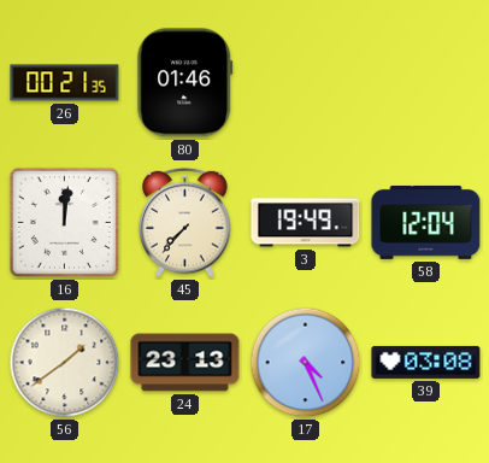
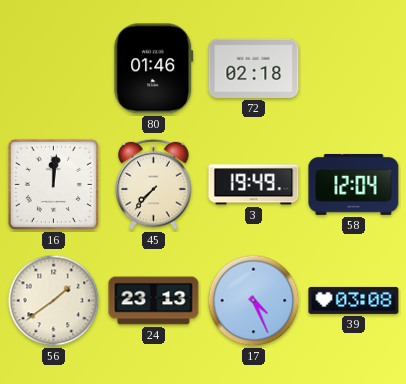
26: 00:21 -> none (65, 83)
72: none -> 02:18 (254, 68)
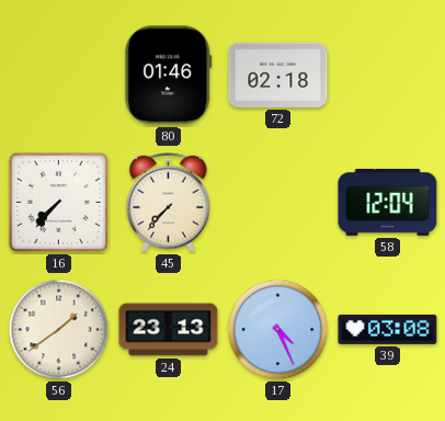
16: 12:01 -> 7:37 (58, 202)
3: 19:49 -> none (254, 185)
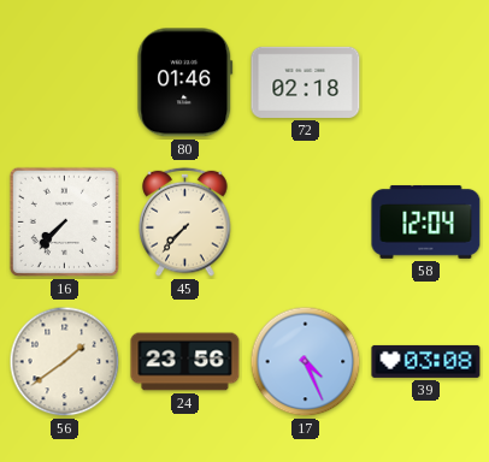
24: 23:13 -> 23:56 (185, 362)
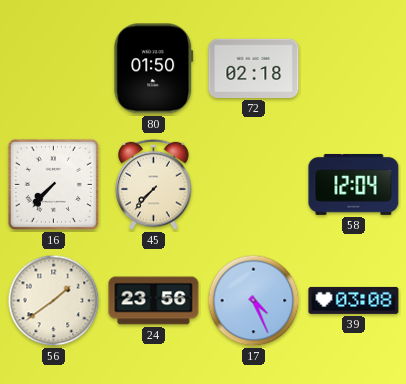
80: 01:46 -> 01:50 (154, 69)
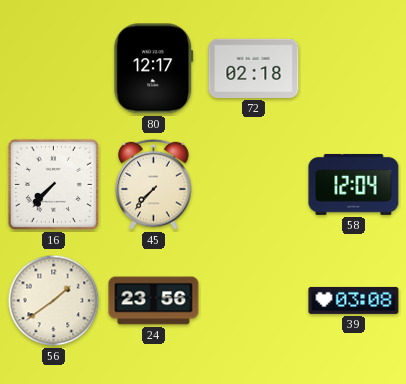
80: 01:50 -> 12:17 (154, 69)
17: 4:26 -> none (254, 301)
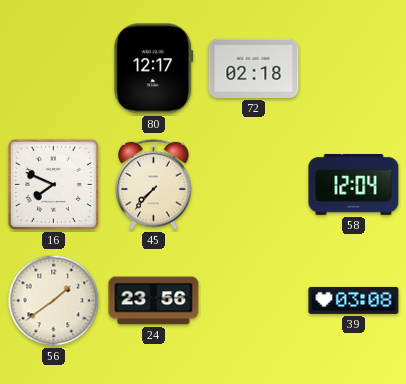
16: 7:37 -> 7:49 (53, 184)
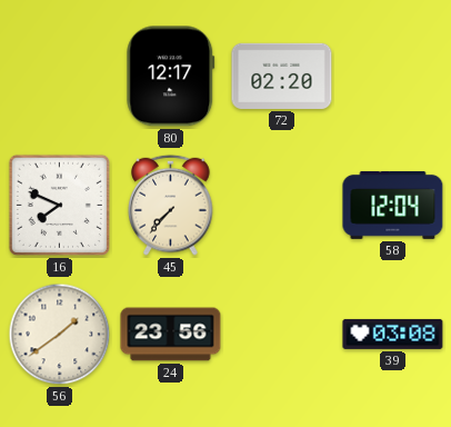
72: 02:18 -> 02:20 (282, 76)
